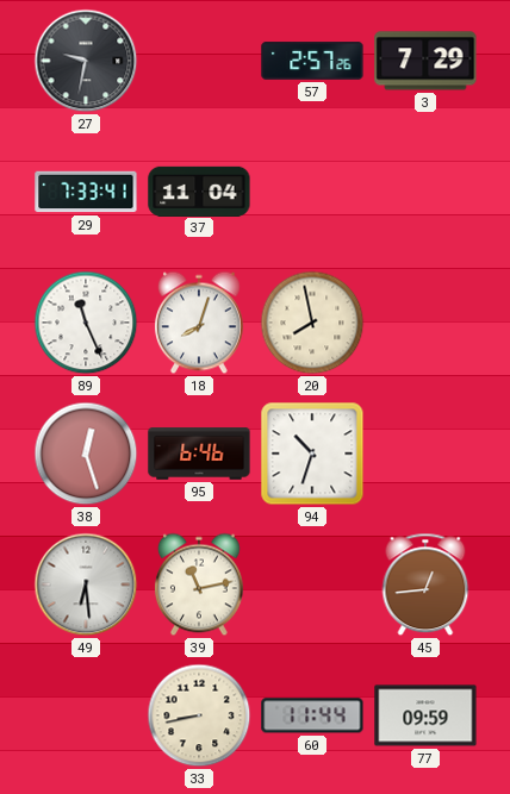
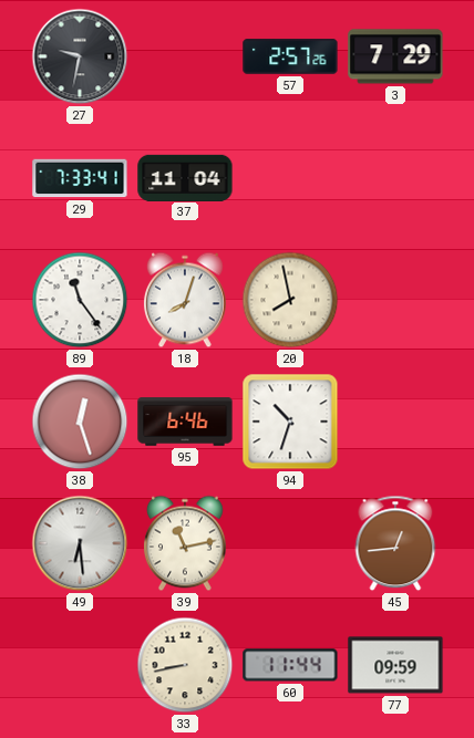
89: 11:26 -> 11:24 (80, 300)
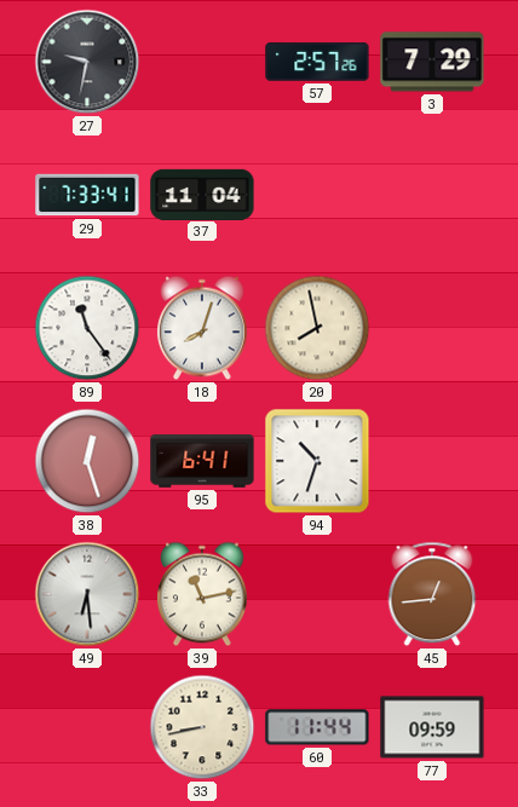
95: 6:46 -> 6:41 (202, 461)
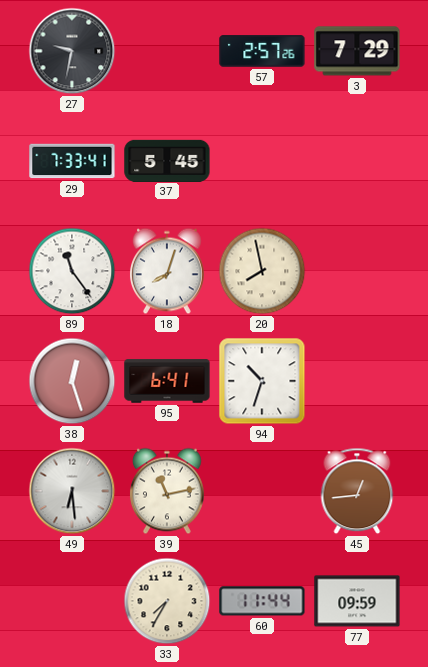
37: 11:04 -> 5:45 (167, 160)
33: 8:43 -> 7:35 (167, 601)
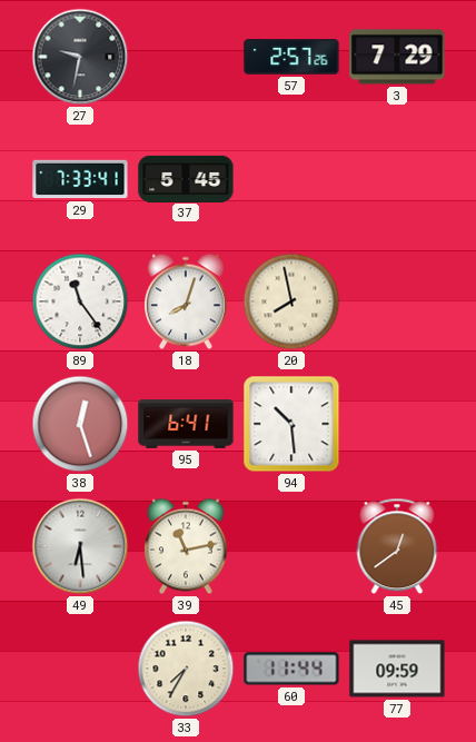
94: 10:33 -> 10:29 (291, 424)
45: 12:44 -> 12:39 (397, 546)
